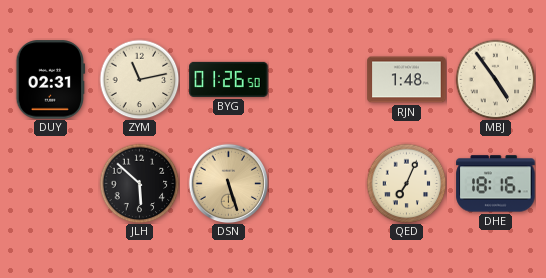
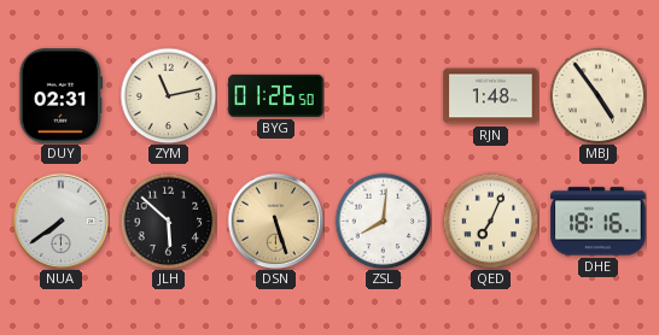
NUA: none -> 7:39 (60, 221)
ZSL: none -> 8:01 (383, 221)
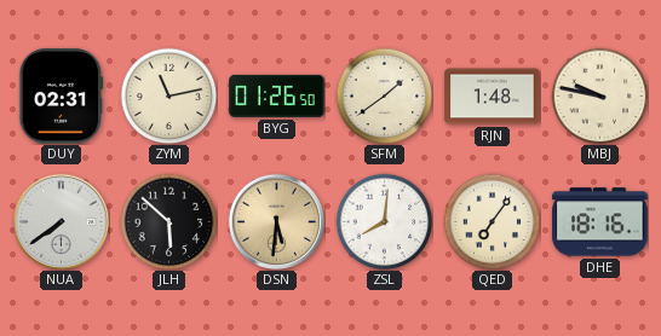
SFM: none -> 1:39 (384, 95)
MBJ: 4:54 -> 9:47 (599, 95)
DSN: 5:27 -> 5:31 (276, 221)
QED: 7:04 -> 7:06 (492, 221)
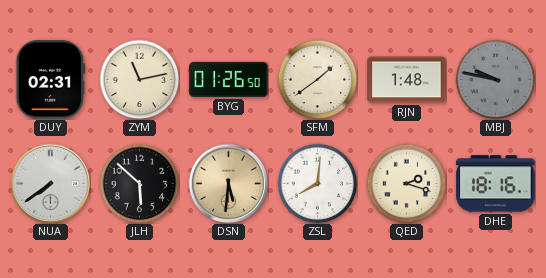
MBJ dial: cream -> grey (495, 79)
QED: 7:06 -> 2:18 (406, 183)
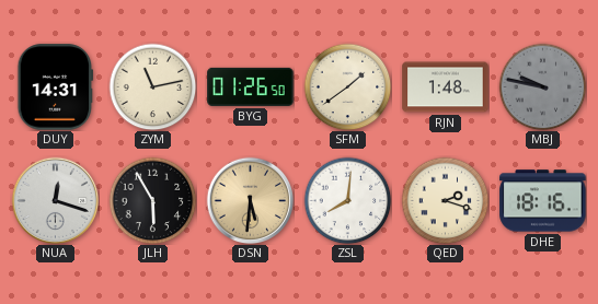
DUY: 02:31 -> 14:31 (56, 87)
NUA: 7:39 -> 12:18 (55, 200)
JLH: 5:52 -> 5:55 (152, 200)
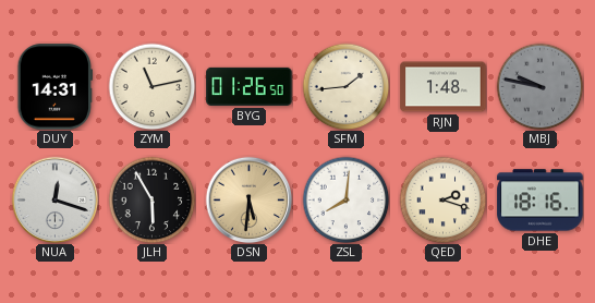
SFM: 1:39 -> 1:44 (345, 86)
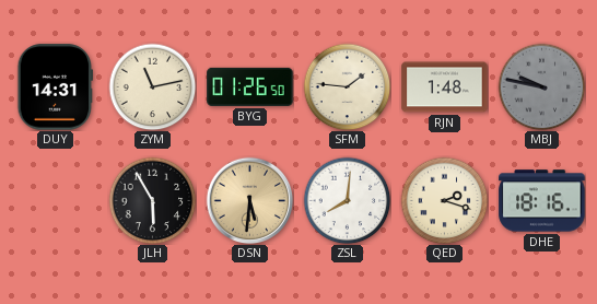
SFM: 1:44 -> 1:46 (347, 86)
NUA: 12:18 -> none (54, 199)
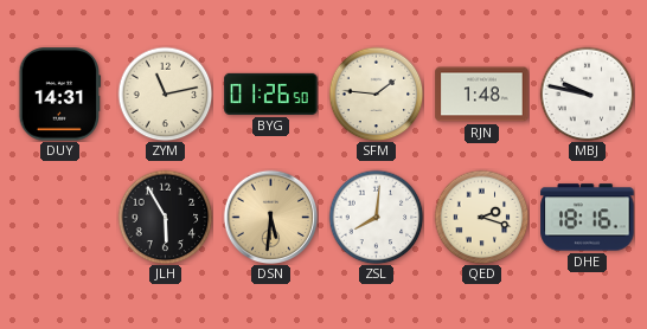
MBJ dial: grey -> white (587, 93)
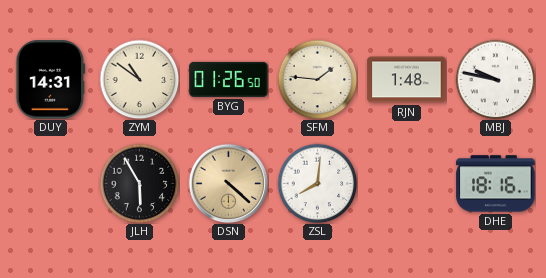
ZYM: 11:13 -> 10:51 (139, 79)
DSN: 5:31 -> 4:22 (228, 183)
QED: 2:18 -> none (481, 217)
